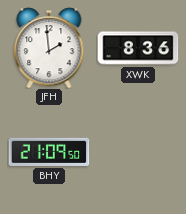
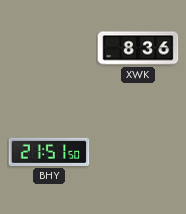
JFH: 1:59 -> none (49, 48)
BHY: 21:09 -> 21:51 (49, 152)
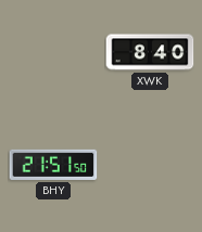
XWK: 8:36 -> 8:40 (150, 52)
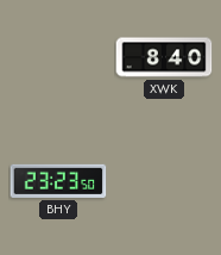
BHY: 21:51 -> 23:23 (58, 181)
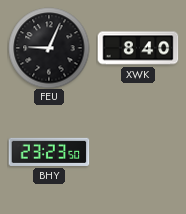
FEU: none -> 9:04 (49, 48)
